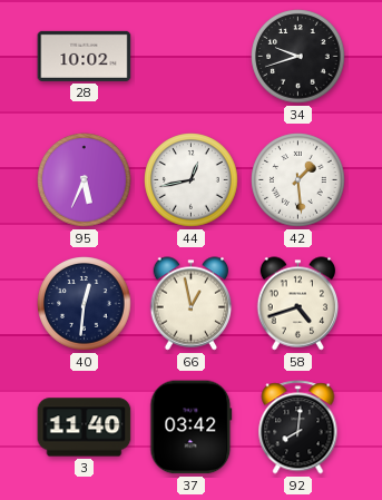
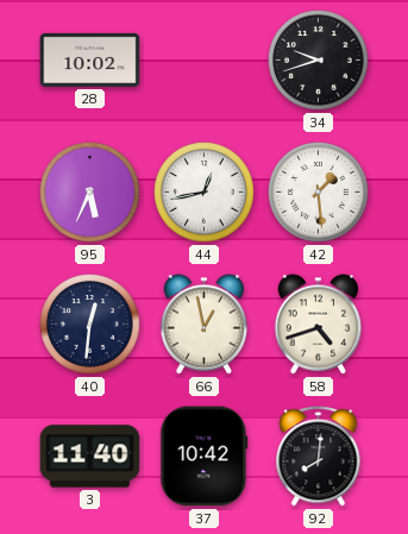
37: 03:42 -> 10:42 (205, 457)
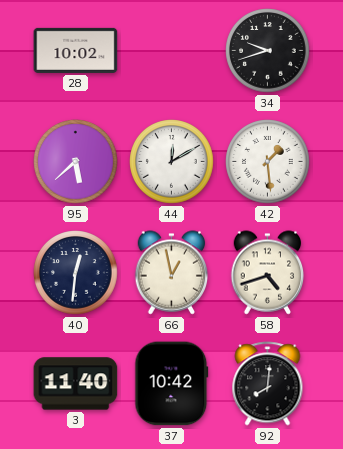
95: 5:34 -> 5:38 (76, 162)
44: 12:43 -> 12:10 (172, 162)
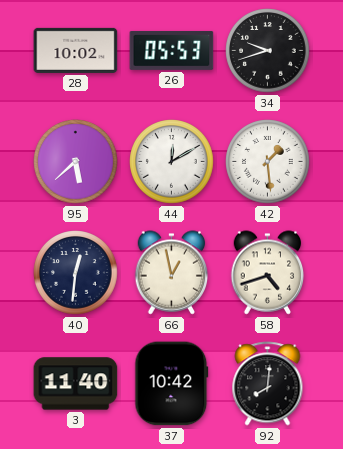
26: none -> 05:53 (172, 50)
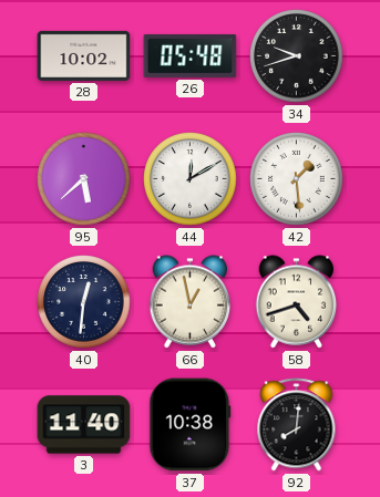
26: 05:53 -> 05:48 (191, 55)
37: 10:42 -> 10:38 (191, 425)
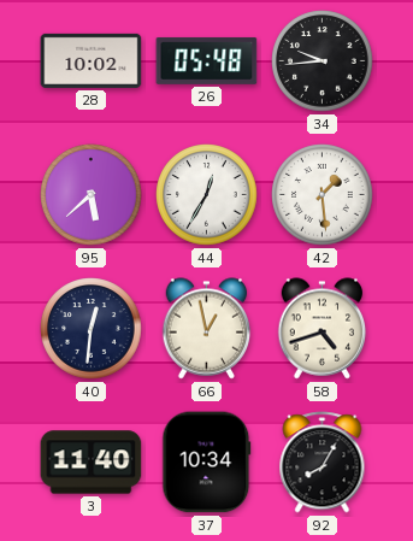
34: 9:42 -> 9:44 (323, 61)
44: 12:10 -> 12:35 (207, 195)
37: 10:38 -> 10:34 (207, 463)
92: 8:01 -> 8:05 (323, 463)
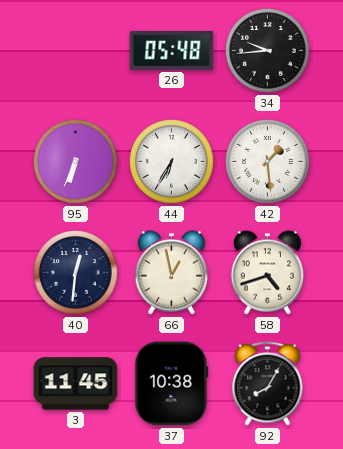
28: 10:02 -> none (92, 60)
95: 5:38 -> 6:34 (76, 162)
44: 12:35 -> 6:35 (172, 162)
3: 11:40 -> 11:45 (76, 384)
37: 10:34 -> 10:38 (172, 384)
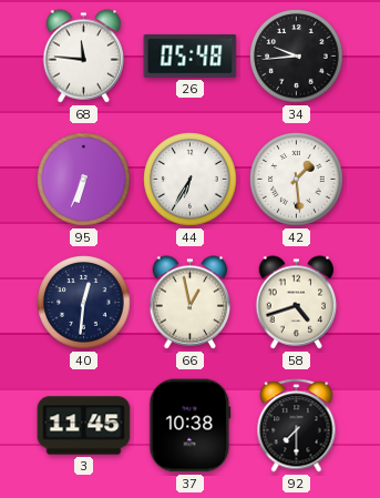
68: none -> 11:46 (84, 57)
92: 8:05 -> 7:30 (297, 426)
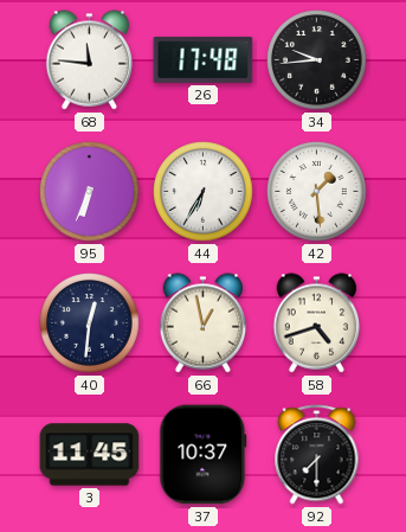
26: 05:48 -> 17:48 (204, 59)
37: 10:38 -> 10:37 (204, 455)
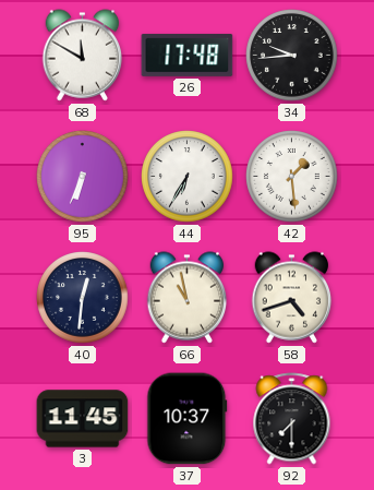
68: 11:46 -> 11:50 (83, 56)
66: 12:58 -> 10:58 (188, 298)
